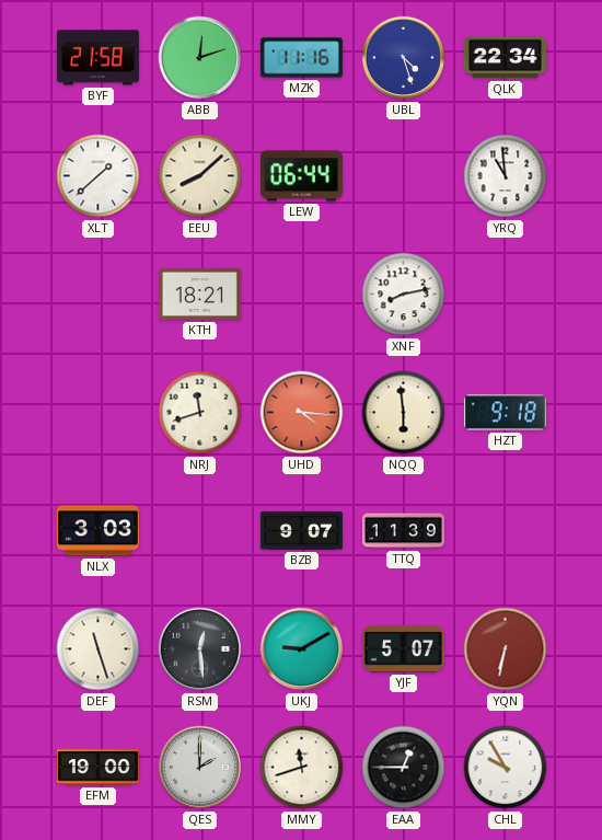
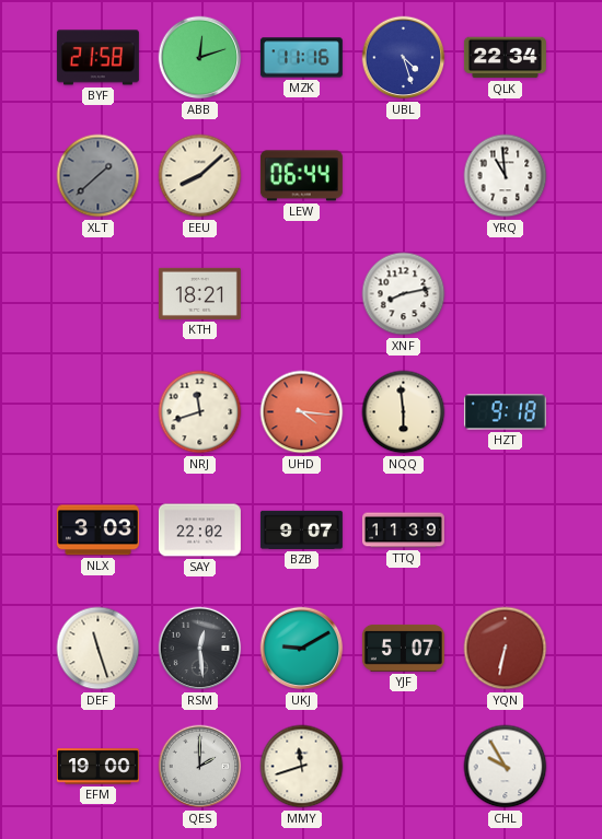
XLT dial: white -> grey (99, 176)
SAY: none -> 22:02 (199, 531)
EAA: 12:45 -> none (404, 768)
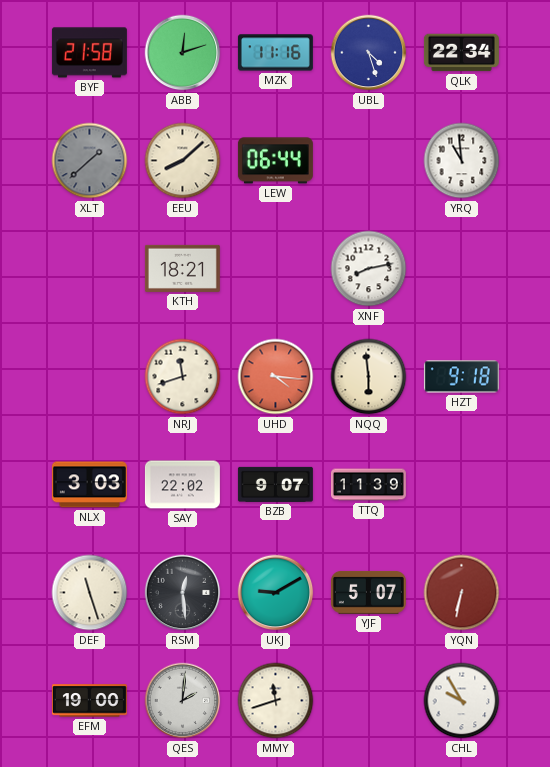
QES: 2:00 -> 2:01 (183, 701)
